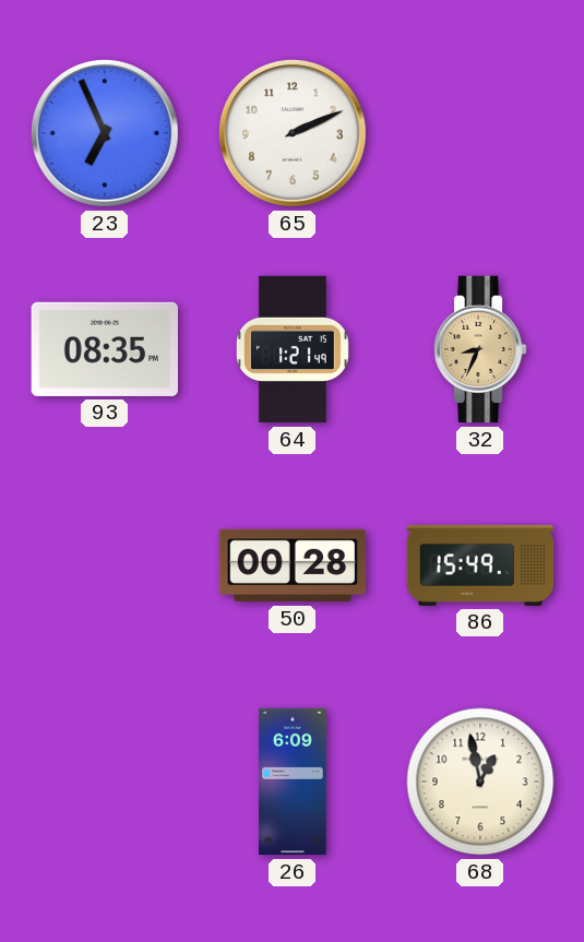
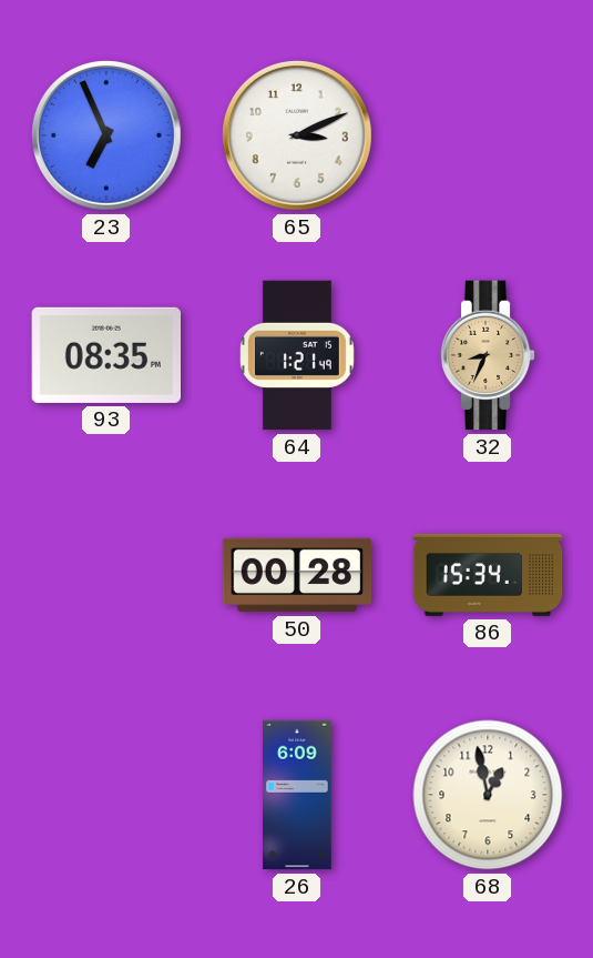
65: 2:11 -> 3:11 (297, 135)
86: 15:49 -> 15:34 (488, 575)
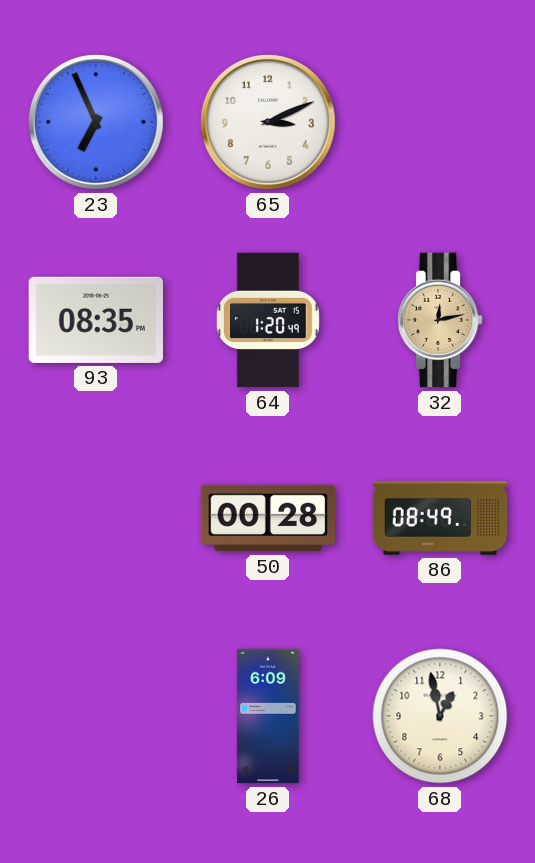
64: 1:21 -> 1:20 (268, 320)
32: 8:34 -> 12:13 (440, 320)
86: 15:34 -> 08:49 (440, 518)
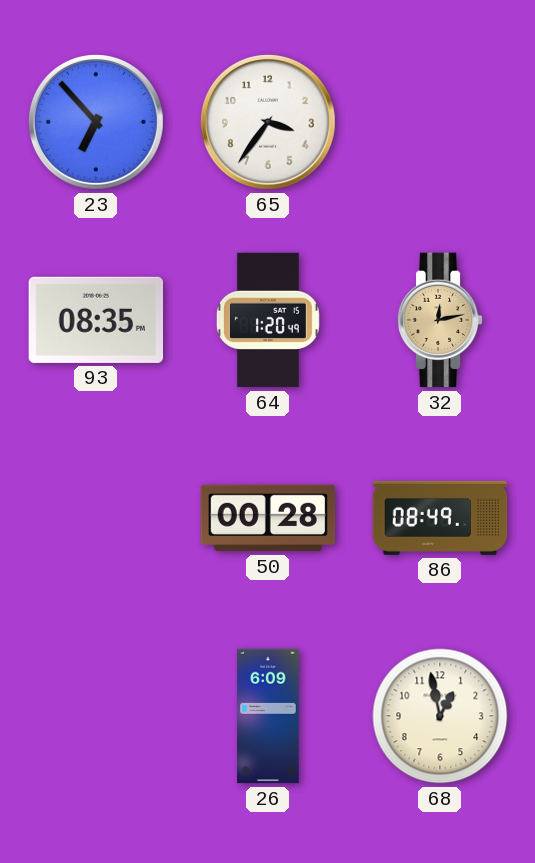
23: 6:56 -> 6:53 (96, 122)
65: 3:11 -> 3:36 (268, 122)
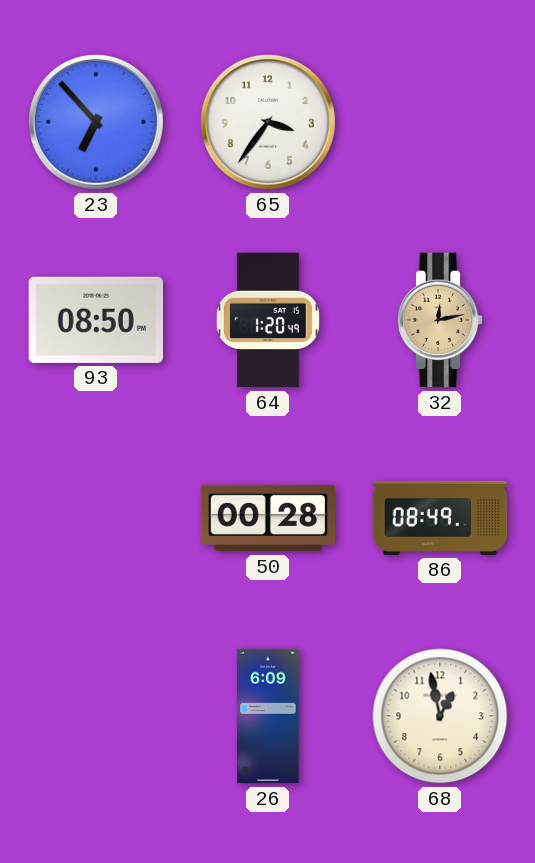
93: 08:35 -> 08:50 (95, 320)
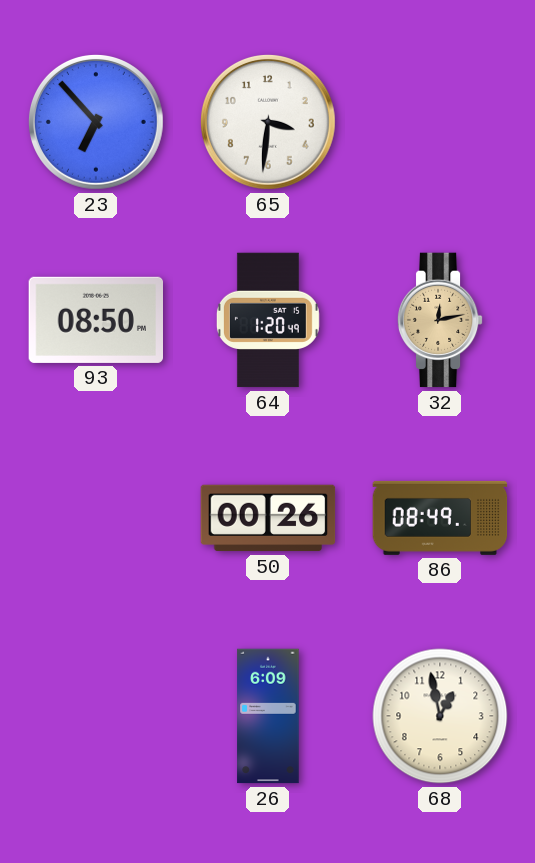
65: 3:36 -> 3:31 (268, 122)
50: 00:28 -> 00:26 (268, 518)
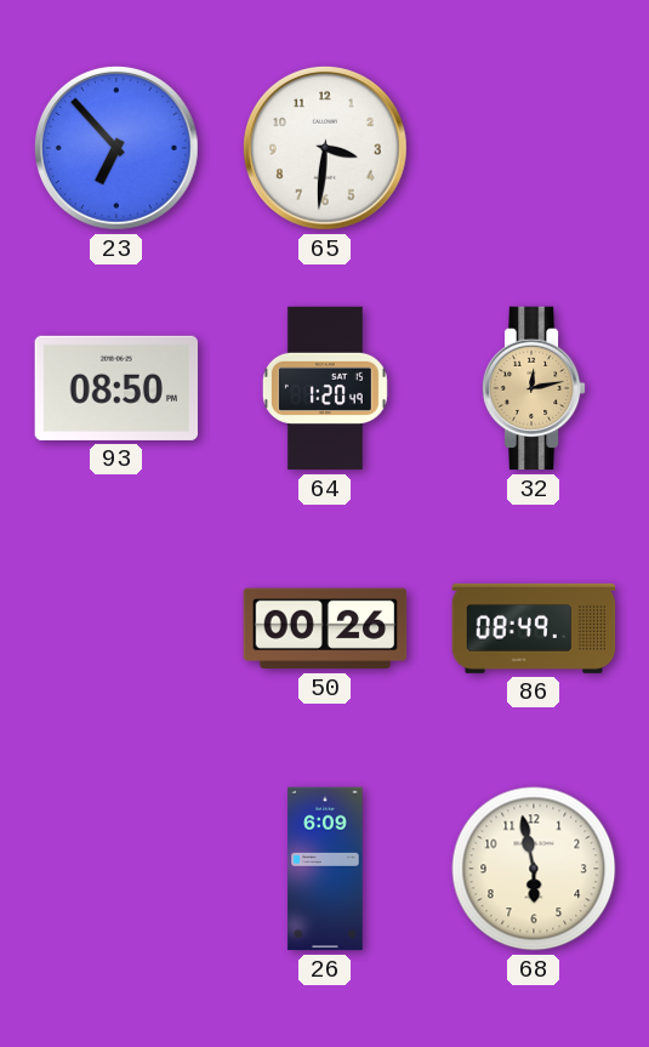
68: 12:58 -> 5:58 (534, 869)
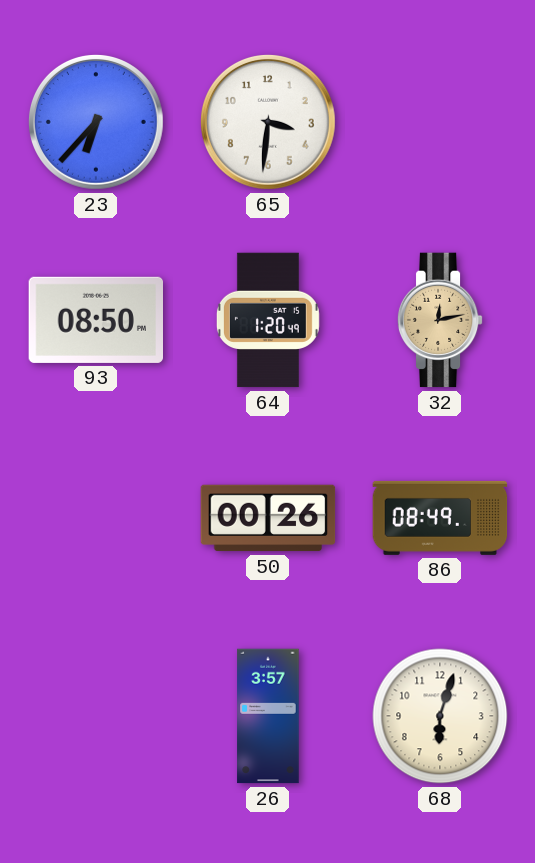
23: 6:53 -> 6:37 (96, 122)
26: 6:09 -> 3:57 (268, 716)
68: 5:58 -> 6:03 (440, 716)
